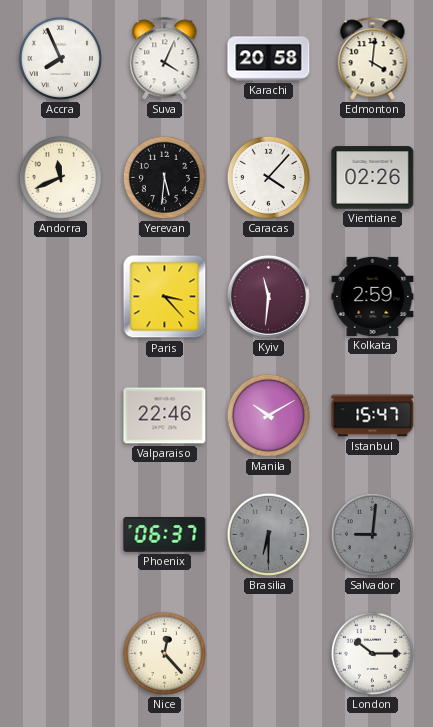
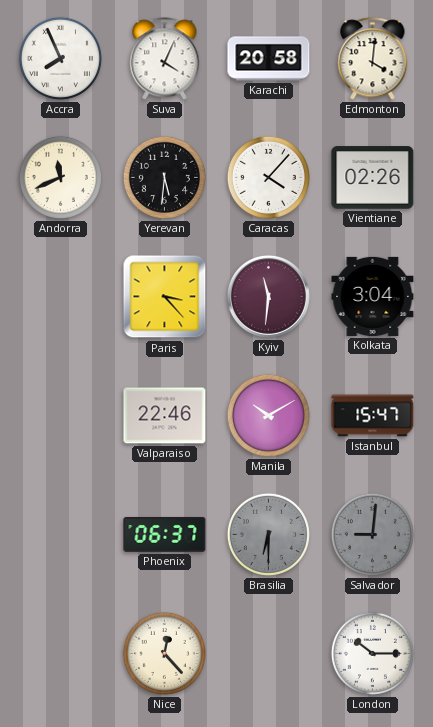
Kolkata: 2:59 -> 3:04 (373, 296)
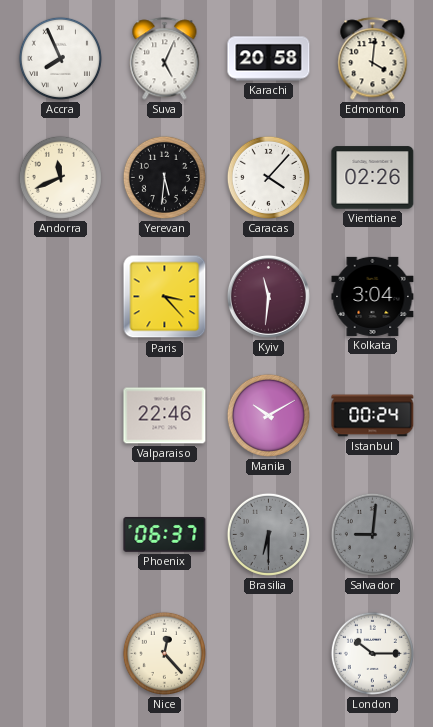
Suva: 4:04 -> 5:04 (165, 59)
Istanbul: 15:47 -> 00:24 (373, 416)
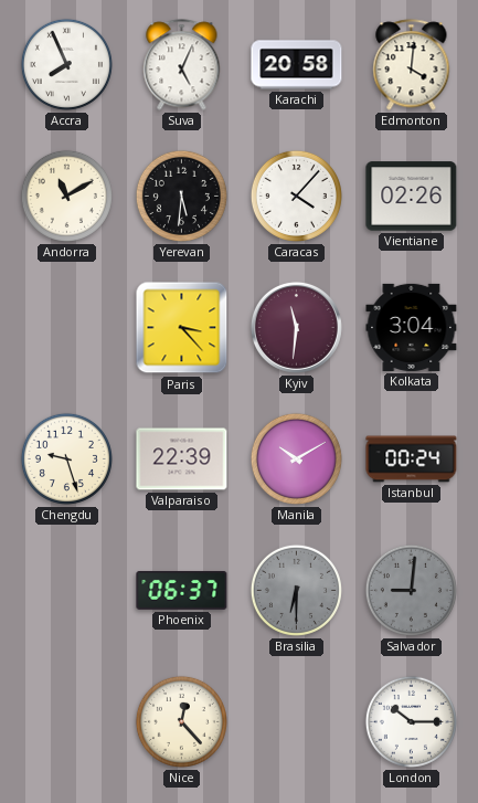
Andorra: 11:41 -> 11:10 (66, 196)
Chengdu: none -> 9:27 (66, 458)
Valparaiso: 22:46 -> 22:39 (182, 459)
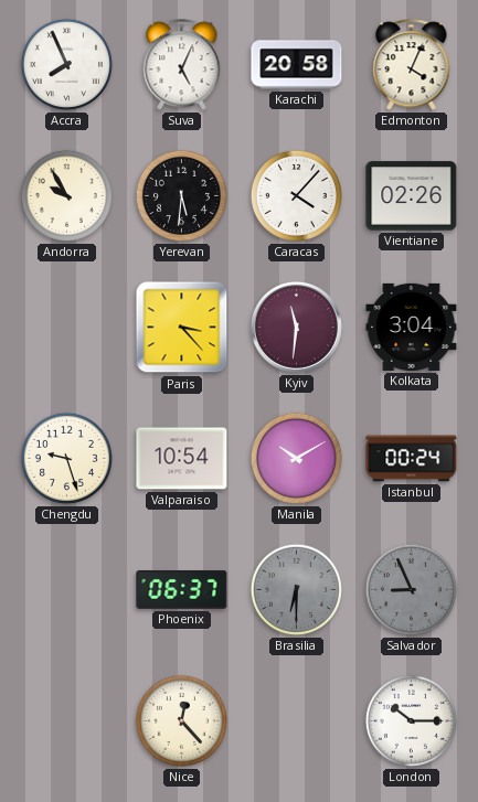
Edmonton: 4:01 -> 4:04 (412, 65)
Andorra: 11:10 -> 9:55 (66, 195)
Valparaiso: 22:39 -> 10:54 (182, 459)
Salvador: 9:01 -> 8:56 (411, 589)
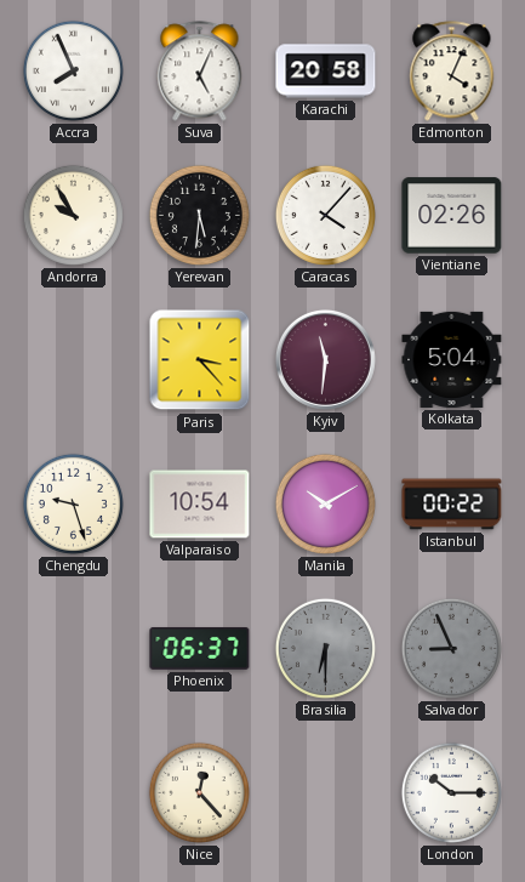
Kolkata: 3:04 -> 5:04 (452, 359)
Istanbul: 00:24 -> 00:22 (452, 505)
